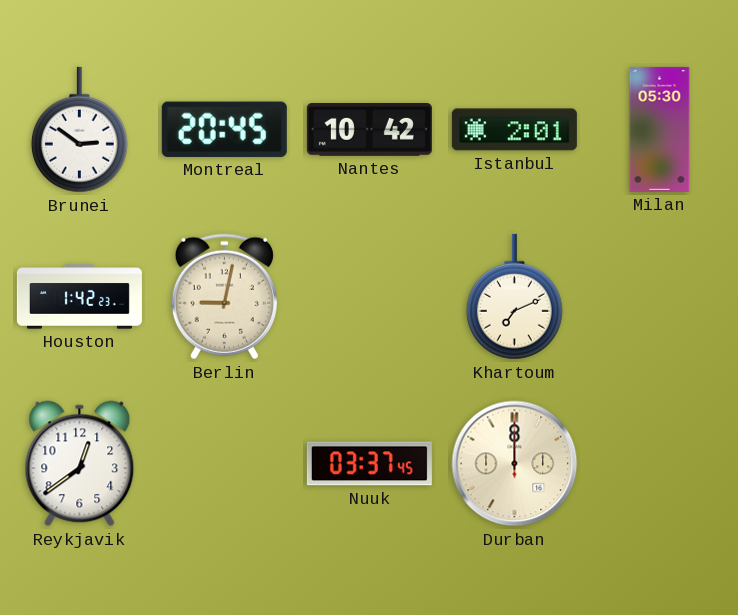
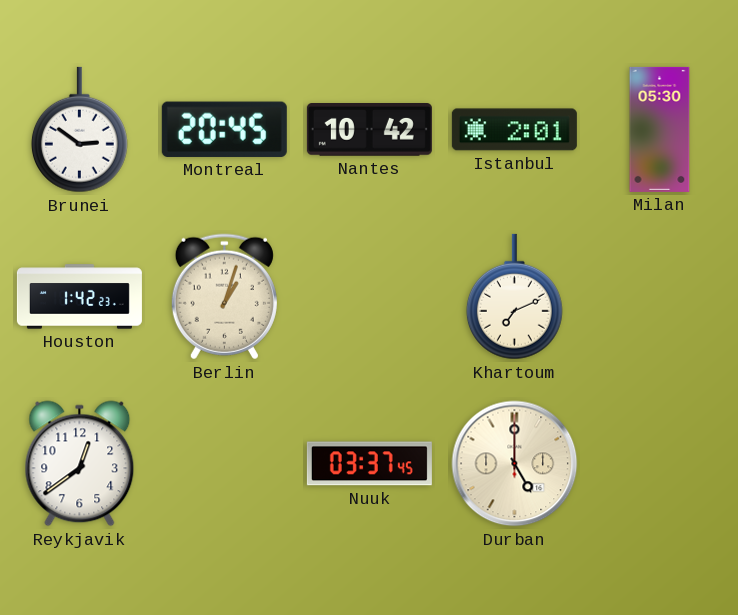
Berlin: 9:02 -> 1:03 (224, 297)
Durban: 12:00 -> 5:00 (515, 464)
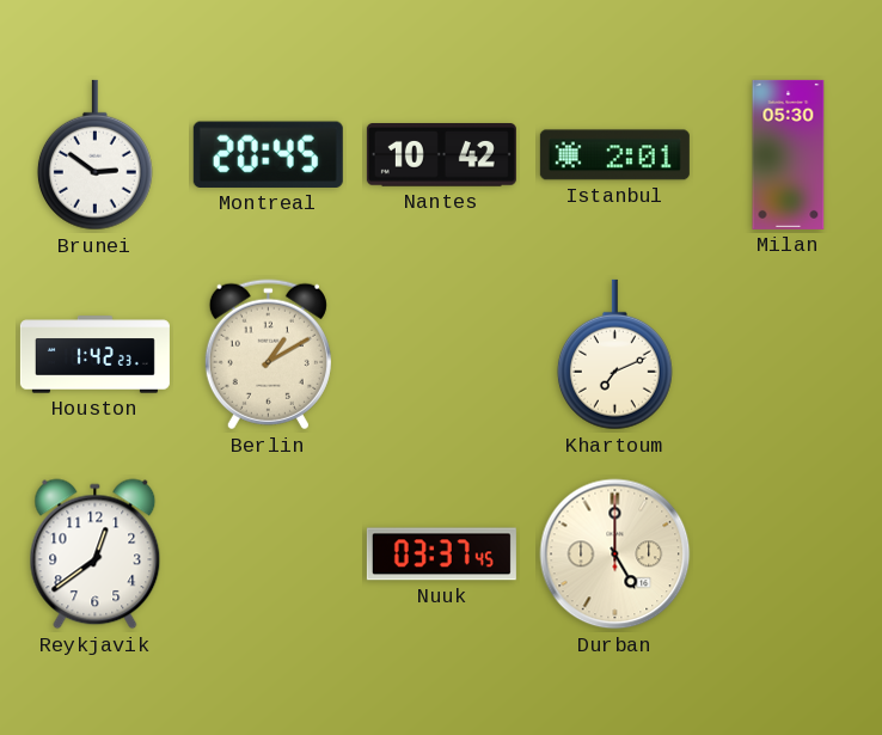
Berlin: 1:03 -> 1:10 (268, 355)
